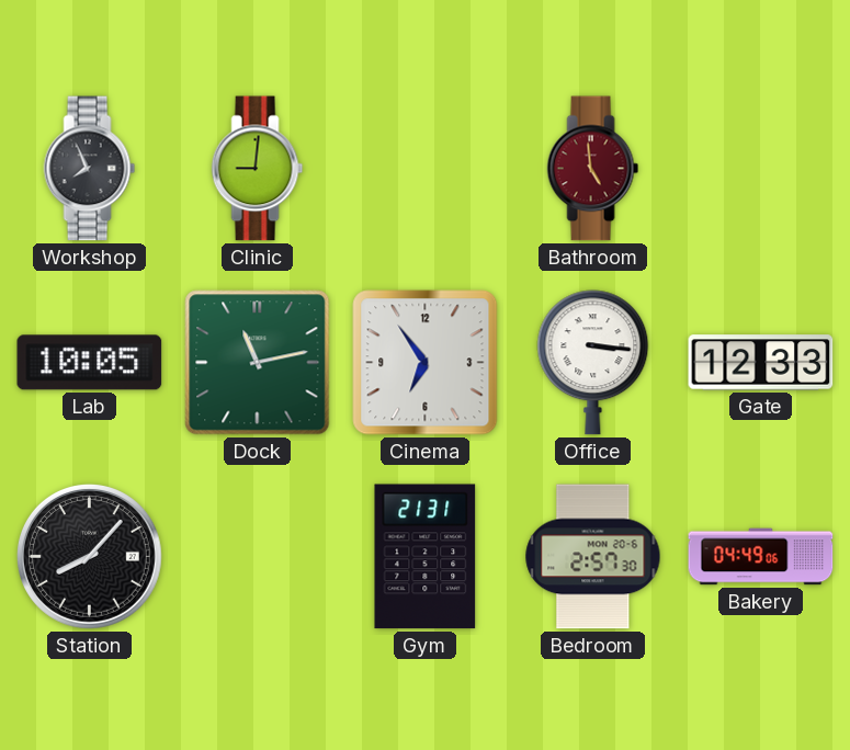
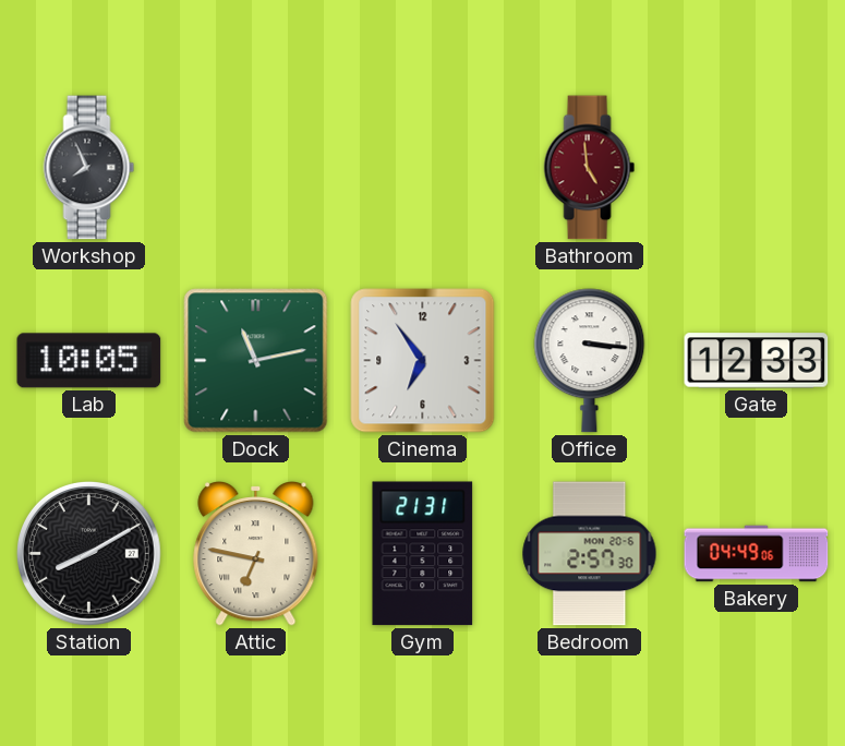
Clinic: 9:01 -> none (258, 169)
Station: 8:07 -> 8:10 (88, 553)
Attic: none -> 6:47 (256, 554)
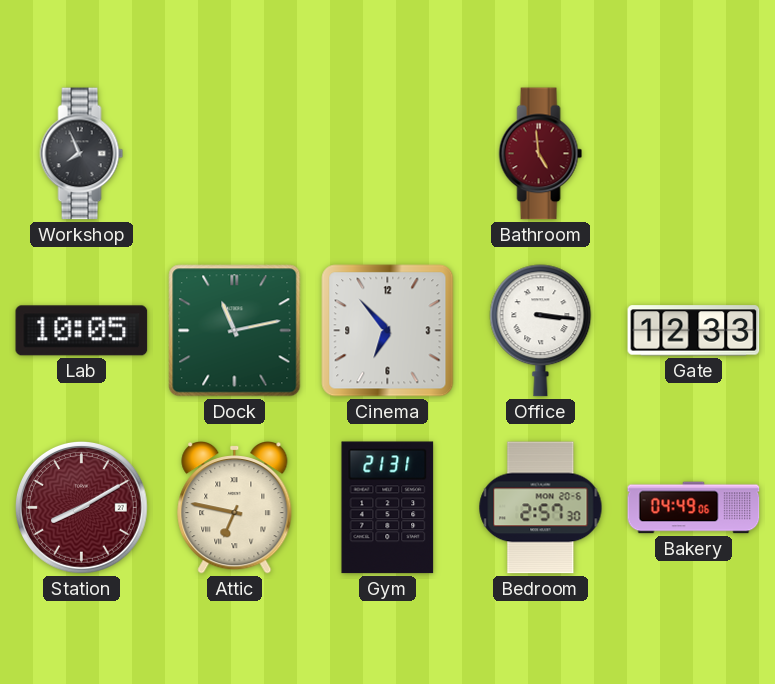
Cinema: 6:54 -> 6:53 (388, 331)
Station dial: black -> burgundy (81, 507)
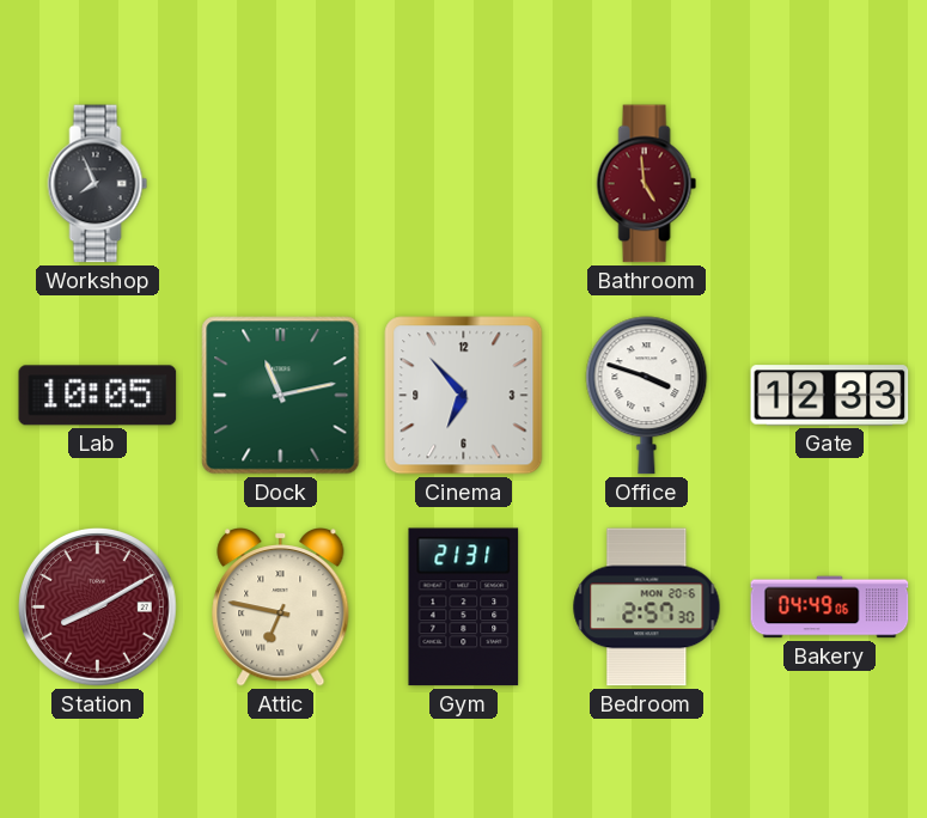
Office: 3:16 -> 3:48 (647, 396)
